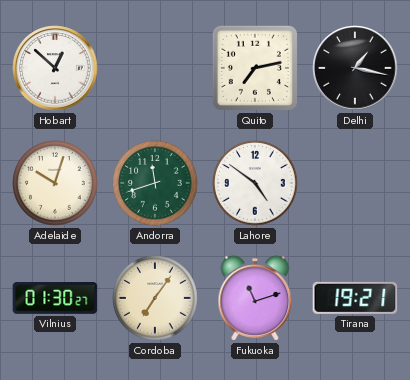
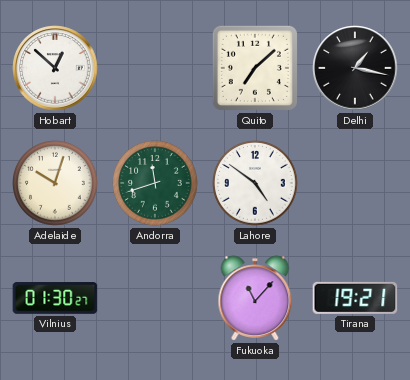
Quito: 7:13 -> 7:08 (255, 68)
Cordoba: 7:06 -> none (155, 298)
Fukuoka: 11:12 -> 11:07 (255, 298)
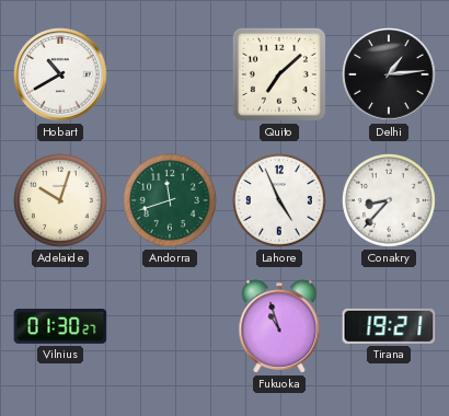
Hobart: 12:52 -> 10:40 (60, 74)
Delhi: 1:17 -> 1:14 (389, 74)
Lahore: 4:51 -> 4:56 (279, 200)
Conakry: none -> 8:37 (389, 200)
Fukuoka: 11:07 -> 10:57 (279, 326)
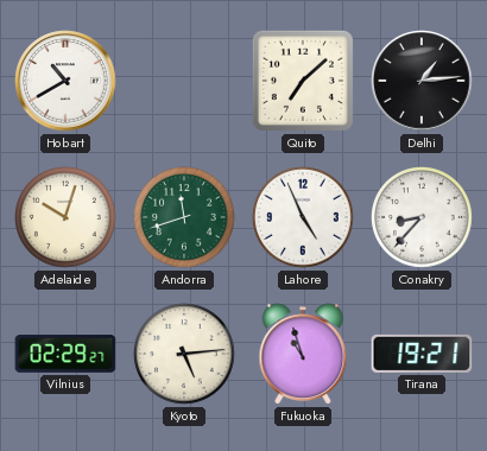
Vilnius: 01:30 -> 02:29 (65, 354)
Kyoto: none -> 5:14 (184, 354)
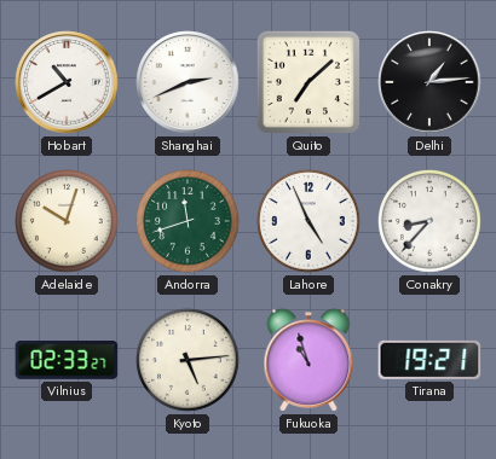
Shanghai: none -> 2:41 (188, 82)
Vilnius: 02:29 -> 02:33 (67, 360)
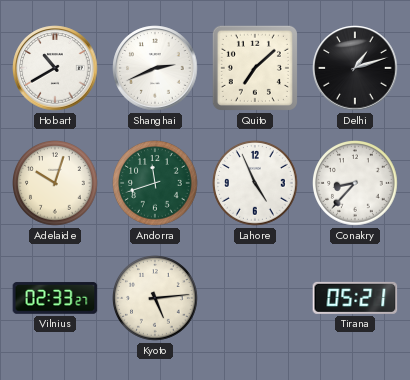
Delhi: 1:14 -> 1:12 (355, 68)
Fukuoka: 10:57 -> none (308, 360)
Tirana: 19:21 -> 05:21 (355, 298)
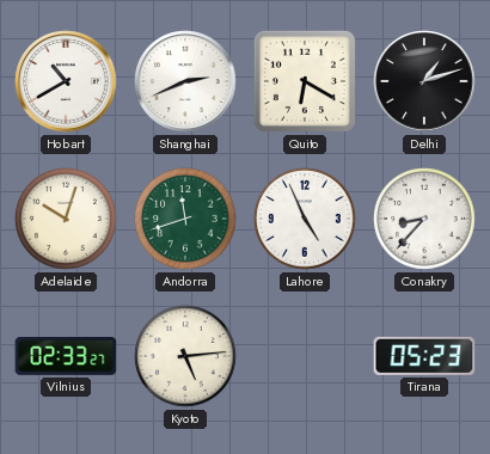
Quito: 7:08 -> 6:20 (305, 81)
Tirana: 05:21 -> 05:23 (424, 356)
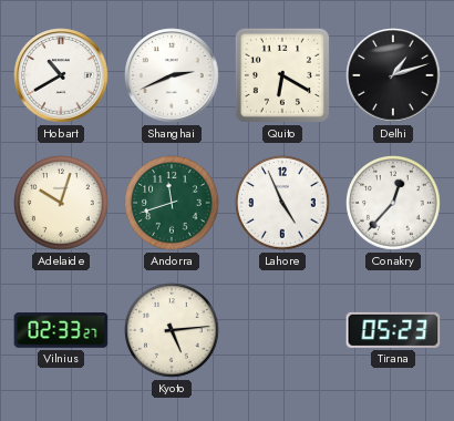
Conakry: 8:37 -> 12:37 (393, 203)
